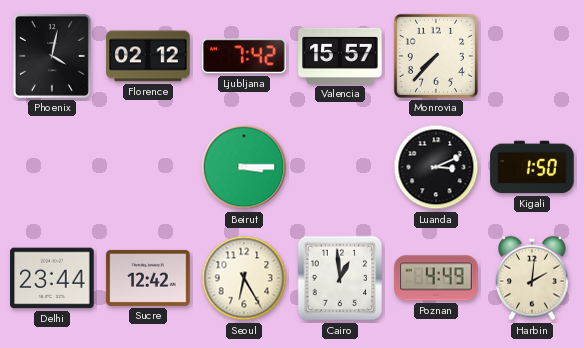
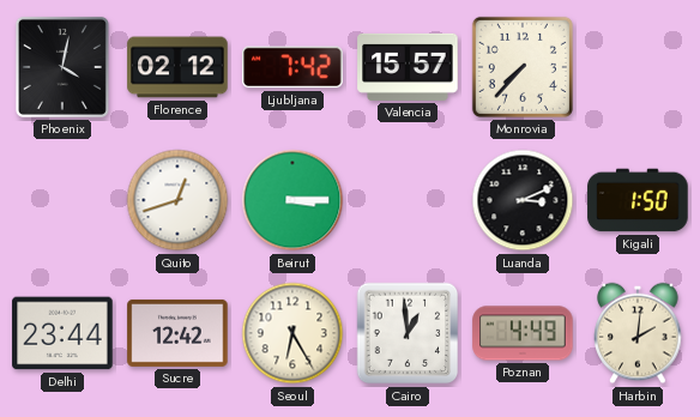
Quito: none -> 12:42 (177, 200)
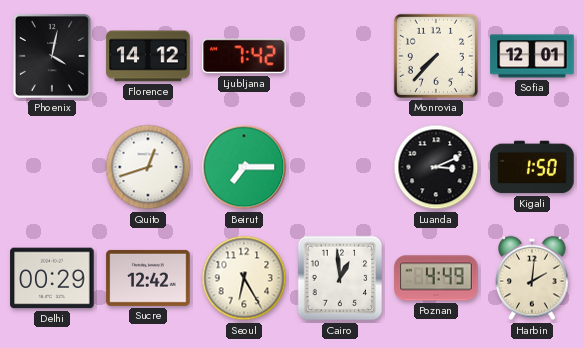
Florence: 02:12 -> 14:12 (148, 56)
Valencia: 15:57 -> none (408, 67)
Sofia: none -> 12:01 (532, 56)
Beirut: 3:15 -> 7:15 (244, 167)
Delhi: 23:44 -> 00:29 (52, 278)
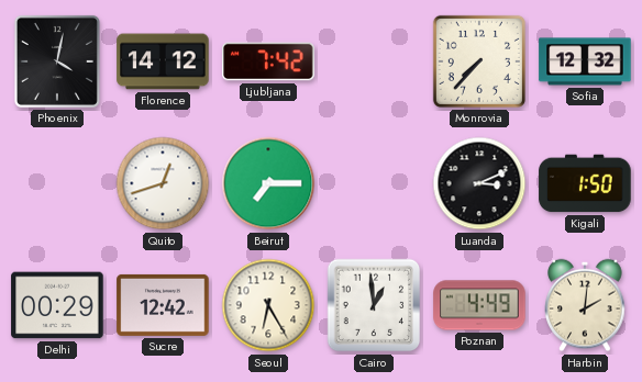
Sofia: 12:01 -> 12:32 (585, 61)
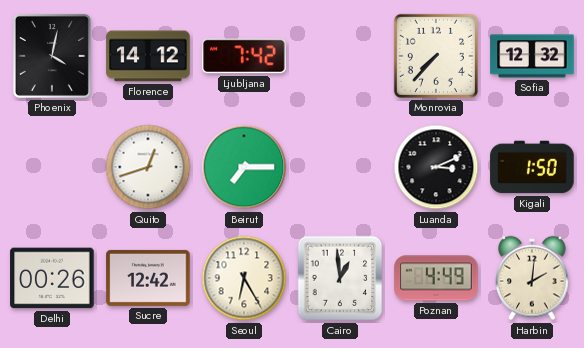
Delhi: 00:29 -> 00:26 (52, 278)
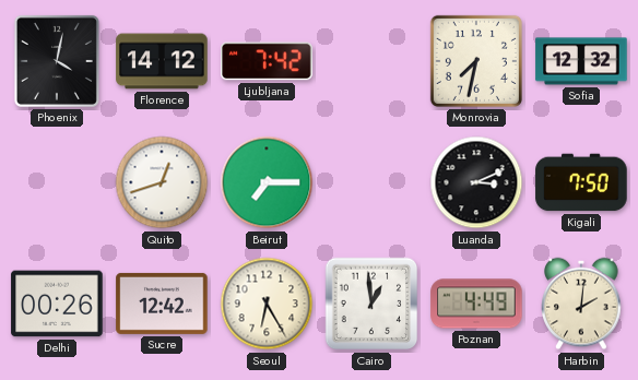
Monrovia: 7:37 -> 7:32 (476, 61)
Kigali: 1:50 -> 7:50 (581, 182)
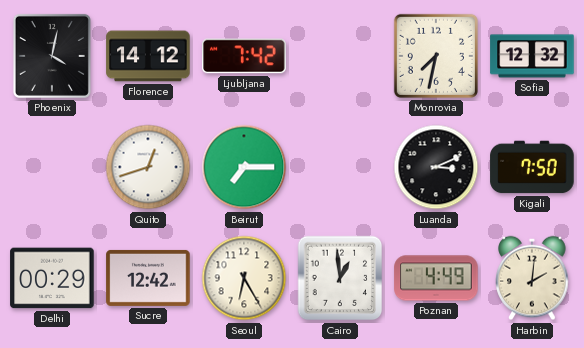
Delhi: 00:26 -> 00:29 (52, 278)
